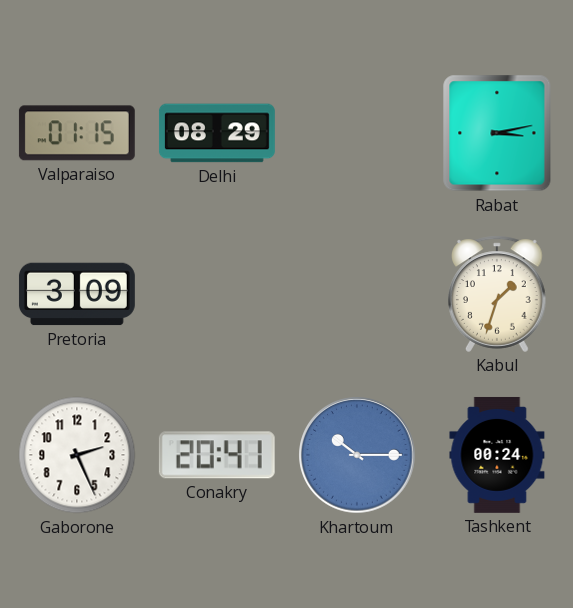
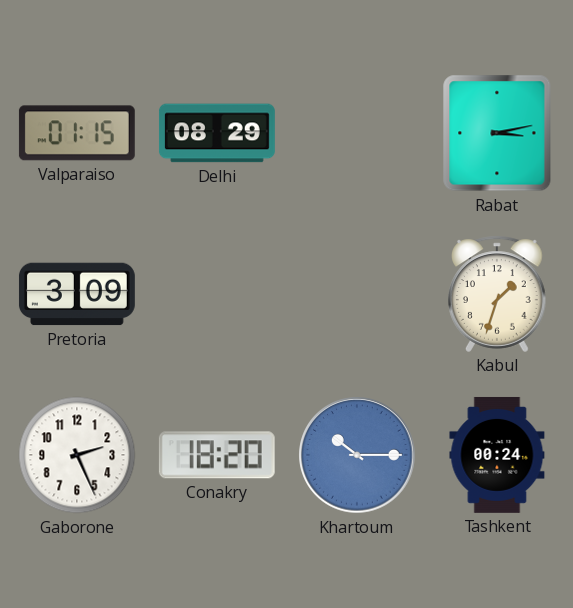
Conakry: 20:41 -> 18:20 (217, 455)
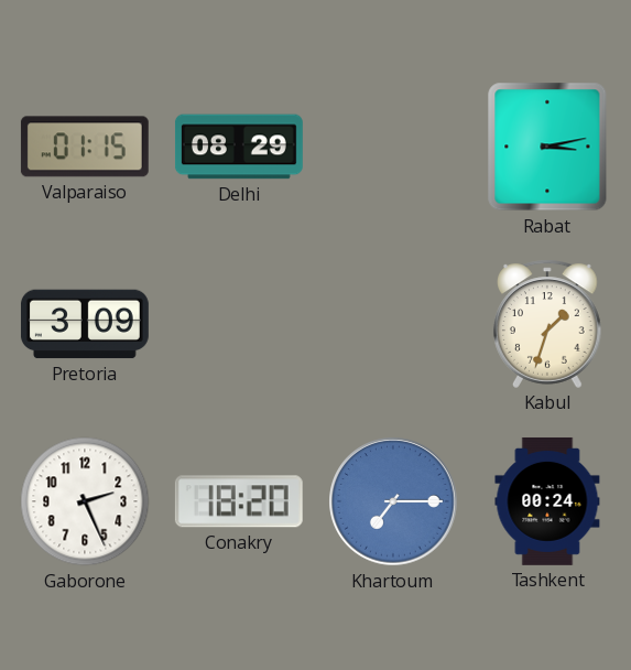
Khartoum: 10:15 -> 7:15 (393, 501)
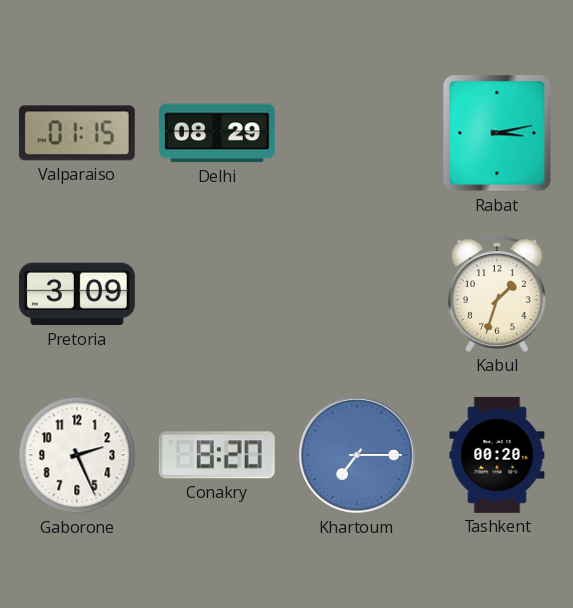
Conakry: 18:20 -> 8:20 (217, 455)
Tashkent: 00:24 -> 00:20 (497, 455)
